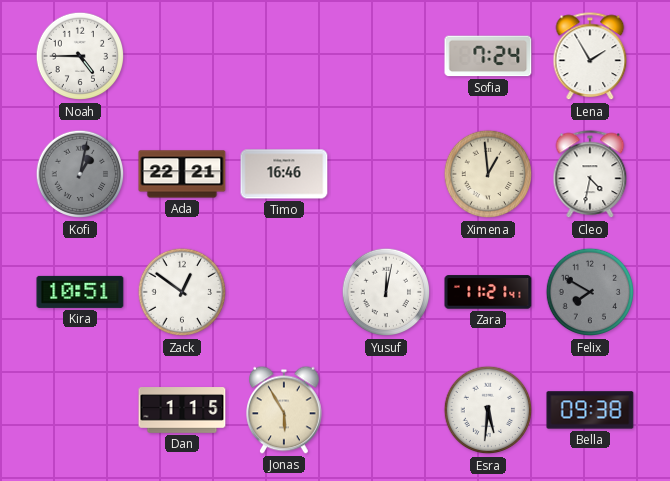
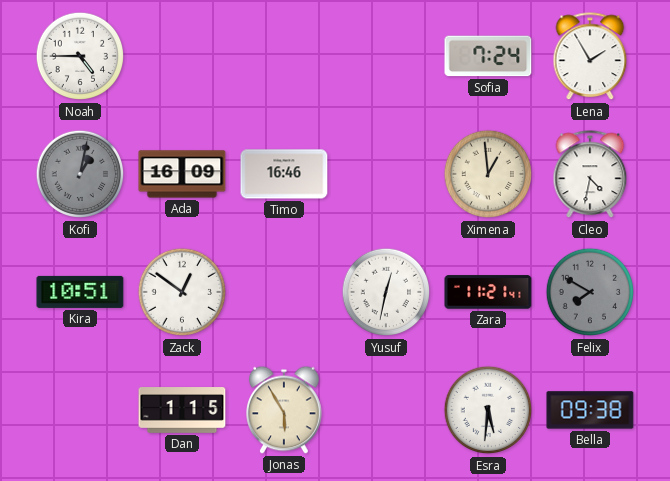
Ada: 22:21 -> 16:09 (182, 174)
Yusuf: 12:02 -> 12:32 (386, 292)
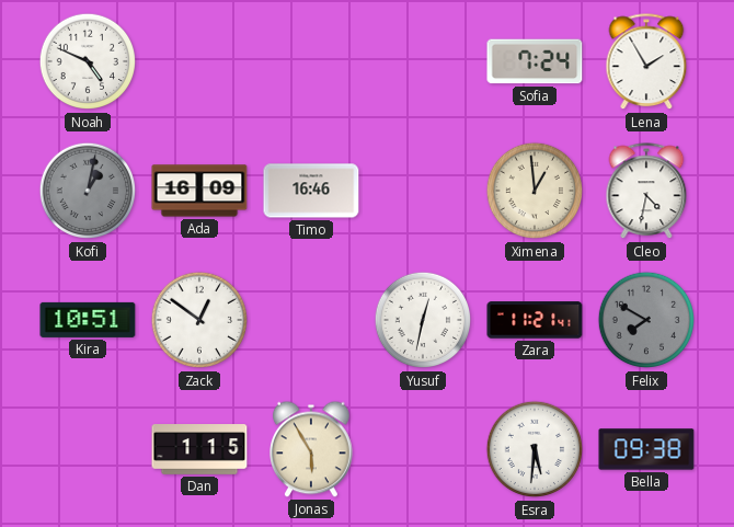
Noah: 4:45 -> 4:49 (88, 61)
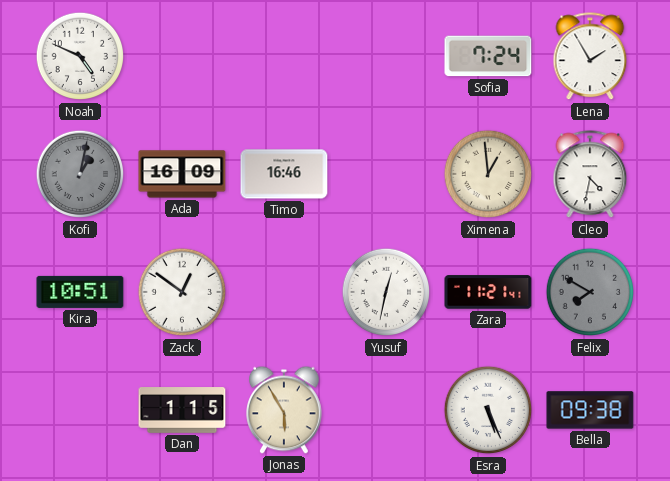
Esra: 5:31 -> 5:26 (488, 410)
